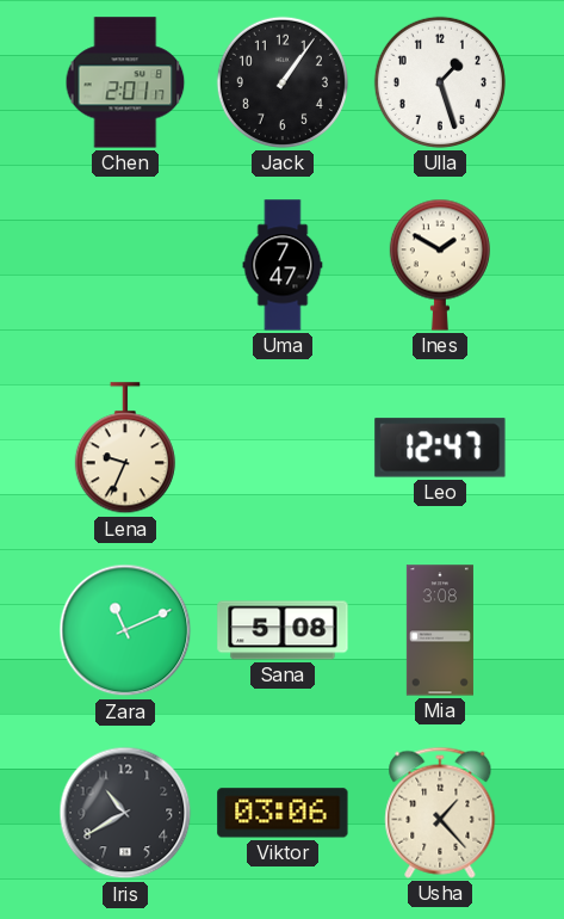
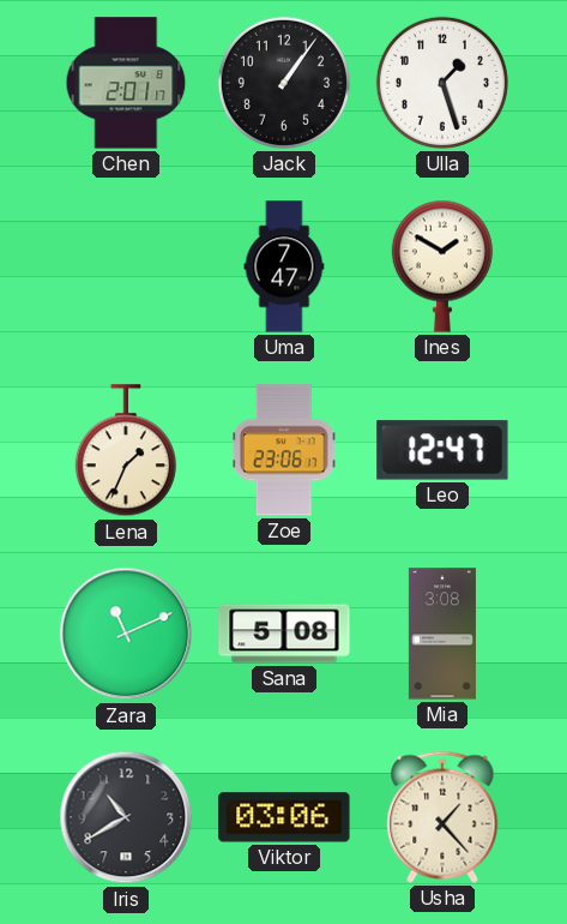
Lena: 9:34 -> 1:34 (126, 451)
Zoe: none -> 23:06 (284, 450)
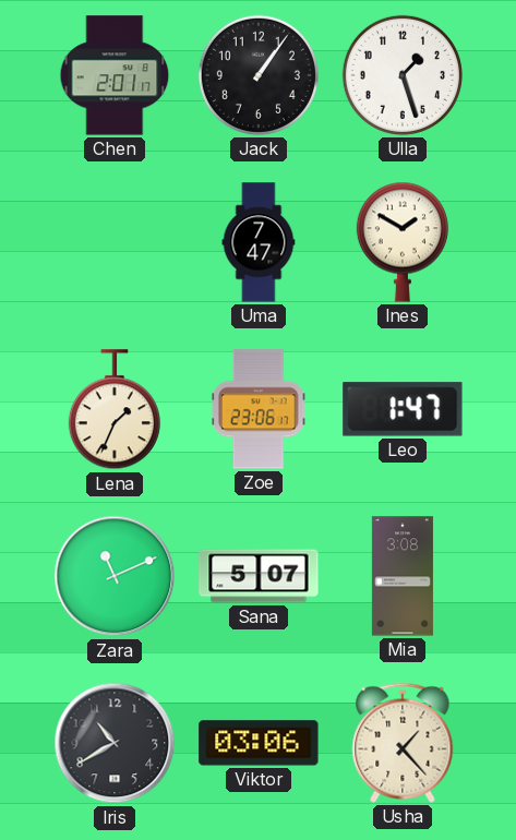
Leo: 12:47 -> 1:47 (403, 409)
Sana: 5:08 -> 5:07 (259, 576)
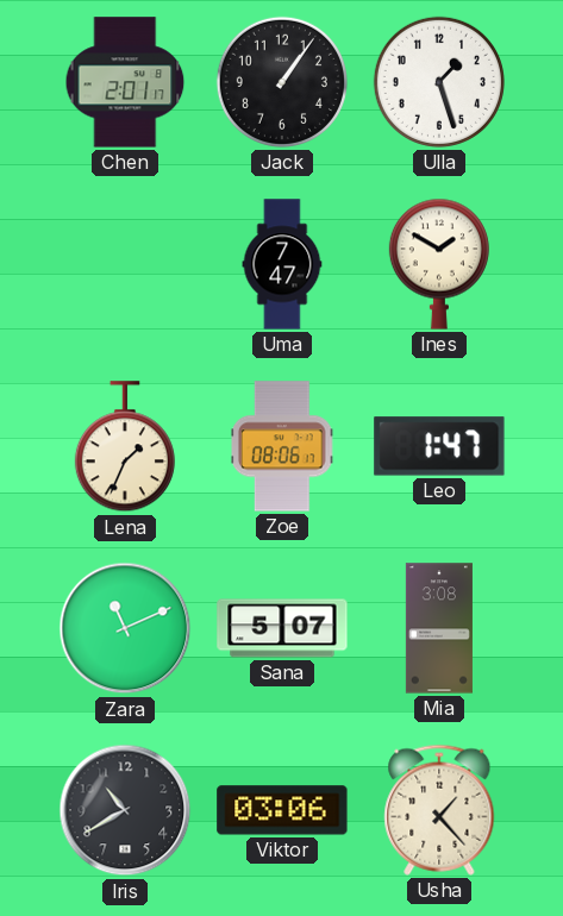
Zoe: 23:06 -> 08:06 (282, 446)
